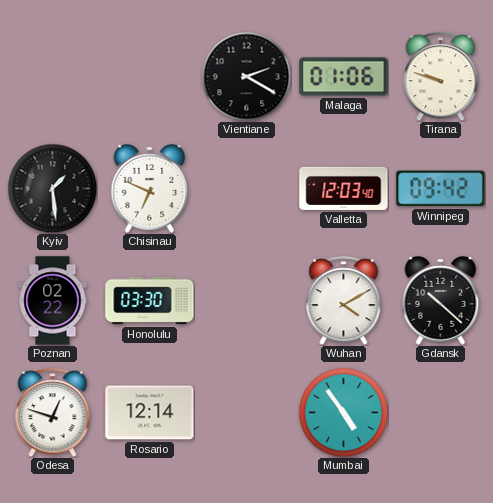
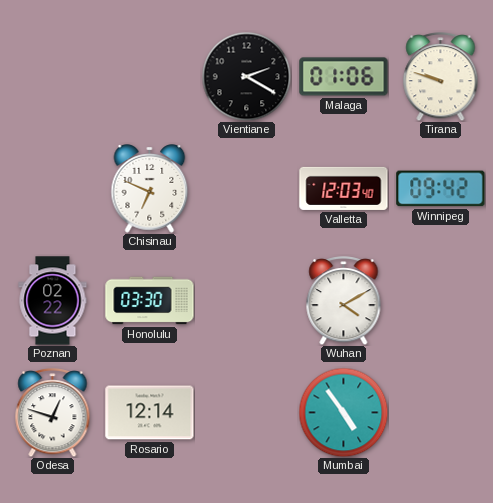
Kyiv: 1:29 -> none (52, 188)
Gdansk: 10:22 -> none (441, 301)
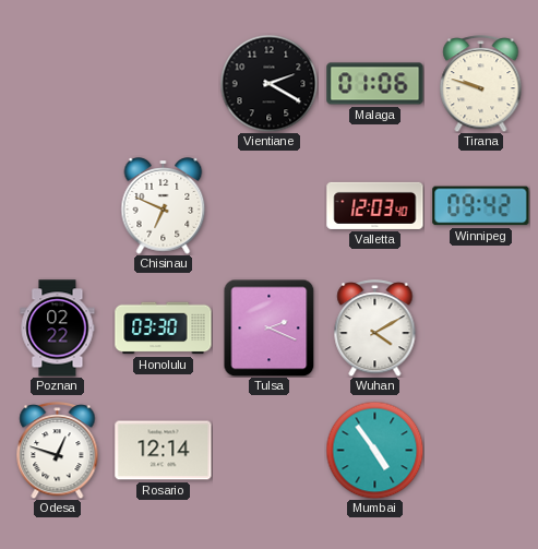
Tulsa: none -> 2:19 (270, 327)
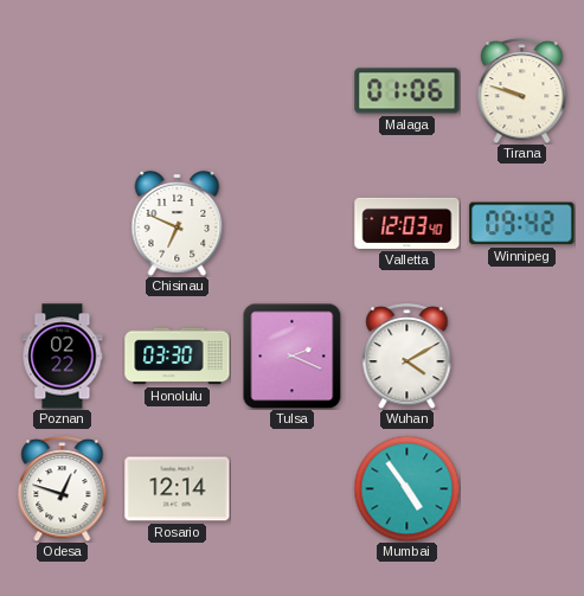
Vientiane: 2:20 -> none (268, 83)
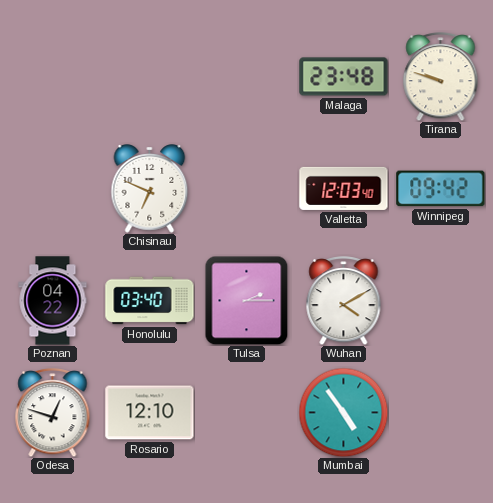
Malaga: 01:06 -> 23:48 (344, 77)
Poznan: 02:22 -> 04:22 (53, 301)
Honolulu: 03:30 -> 03:40 (150, 301)
Tulsa: 2:19 -> 2:15 (247, 300)
Rosario: 12:14 -> 12:10 (150, 413)
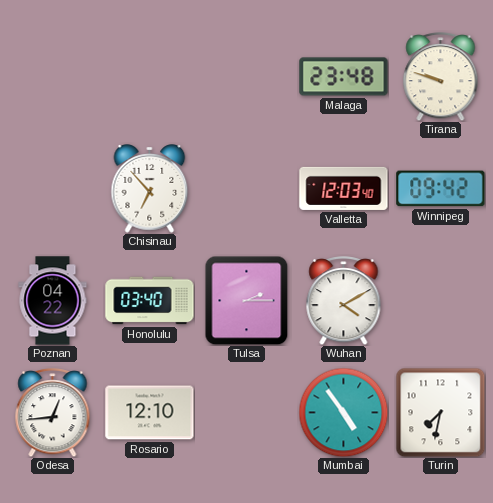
Chisinau: 6:49 -> 6:53 (150, 189)
Odesa: 12:48 -> 12:44 (53, 413)
Turin: none -> 7:32 (440, 412)
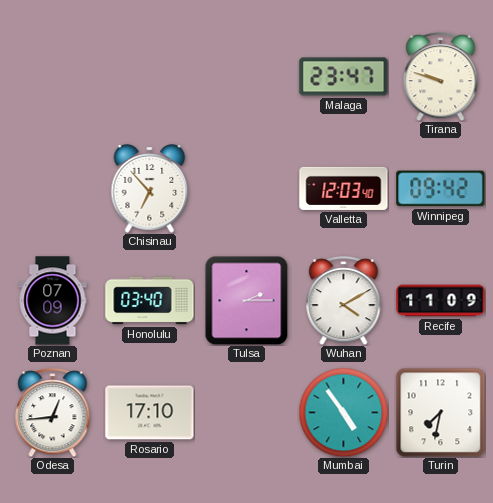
Malaga: 23:48 -> 23:47 (344, 77)
Poznan: 04:22 -> 07:09 (53, 301)
Recife: none -> 11:09 (441, 301)
Rosario: 12:10 -> 17:10 (150, 413)
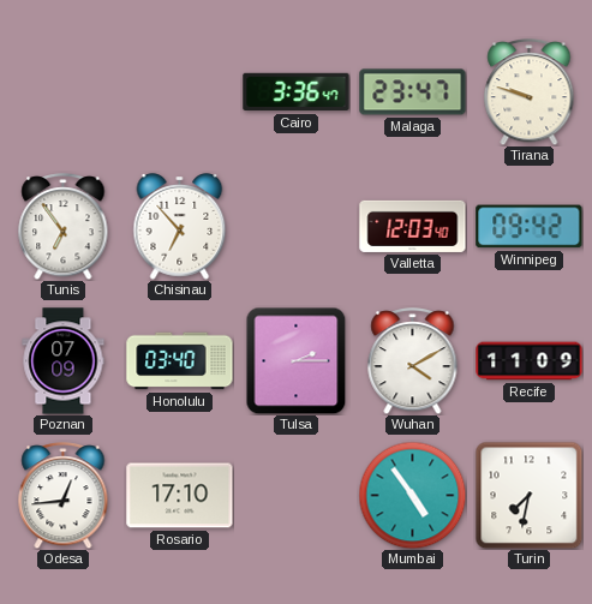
Cairo: none -> 3:36 (297, 92)
Tunis: none -> 6:54 (64, 227)
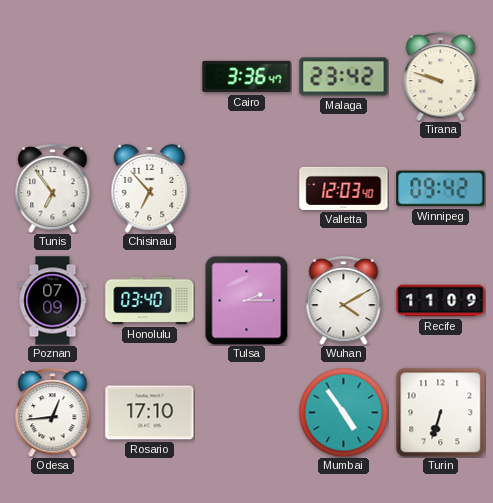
Malaga: 23:47 -> 23:42 (344, 77)
Turin: 7:32 -> 6:33 (440, 412)
